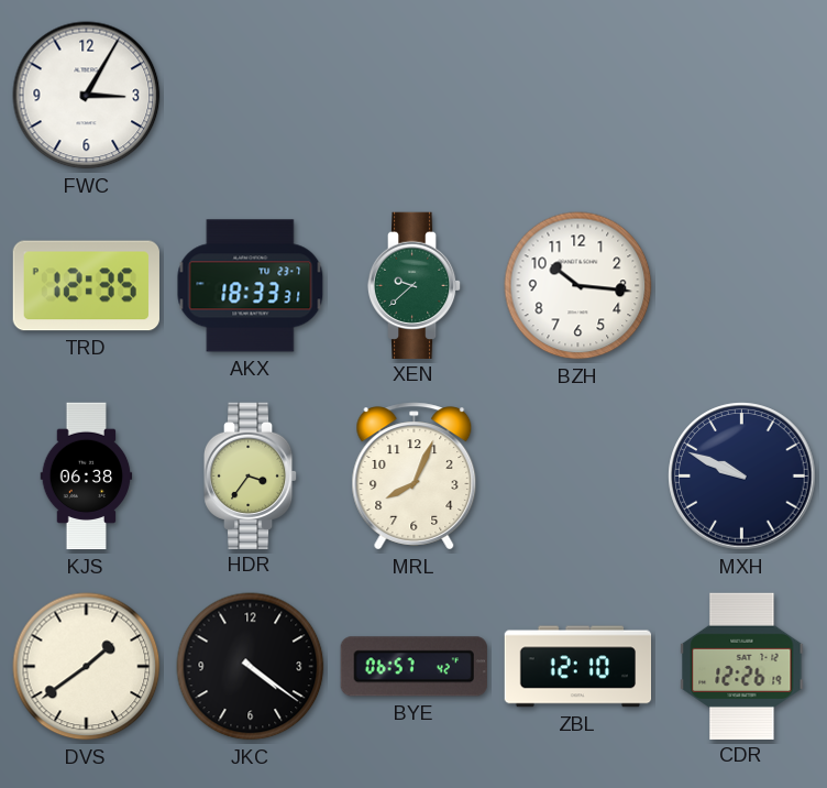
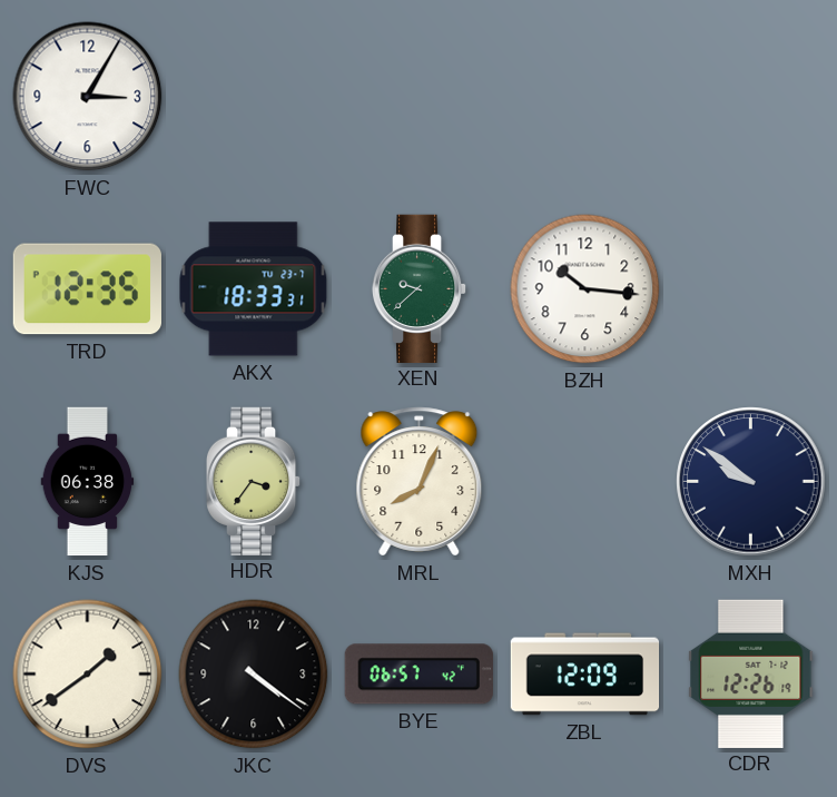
MXH: 9:49 -> 9:51 (751, 482)
ZBL: 12:10 -> 12:09 (585, 675)
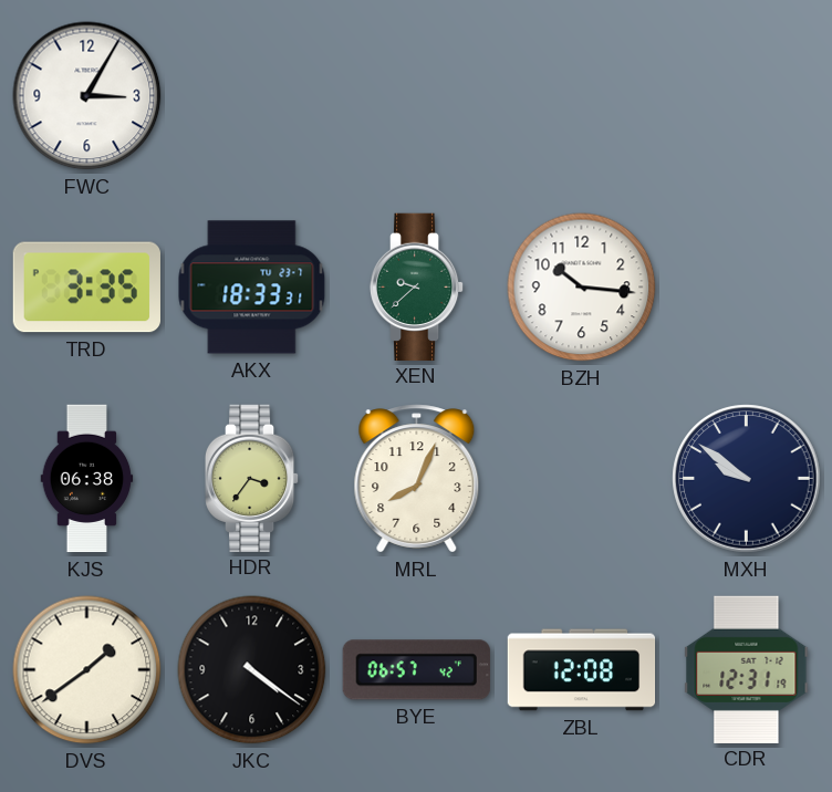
TRD: 12:35 -> 3:35 (86, 288)
ZBL: 12:09 -> 12:08 (582, 670)
CDR: 12:26 -> 12:31 (747, 669)
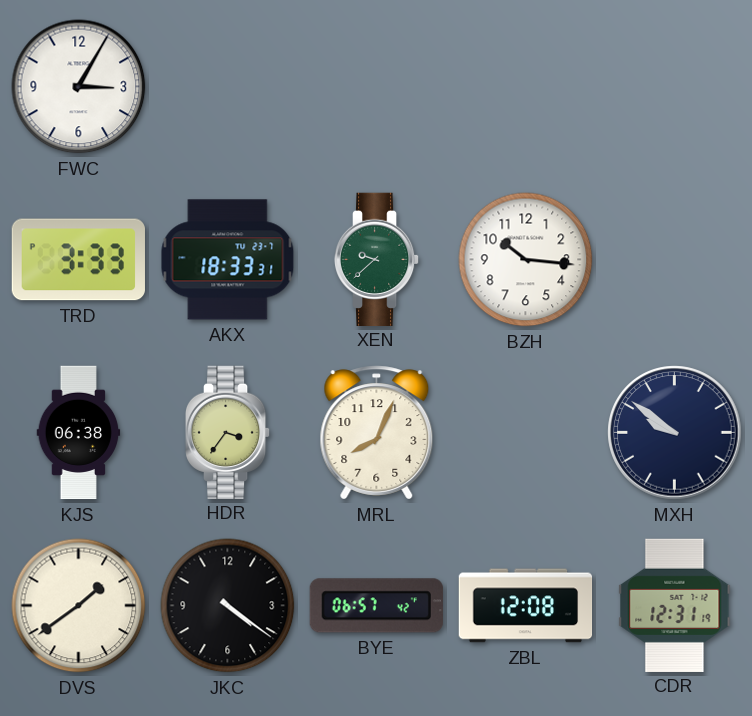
TRD: 3:35 -> 3:33 (78, 260)
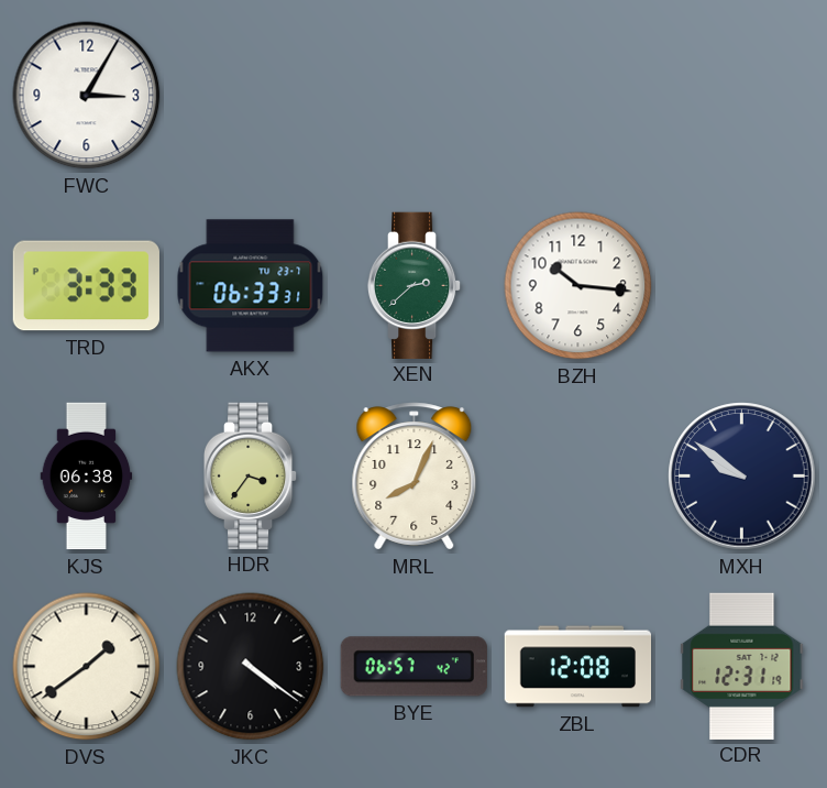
AKX: 18:33 -> 06:33 (251, 286)
XEN: 9:38 -> 2:38 (415, 285)
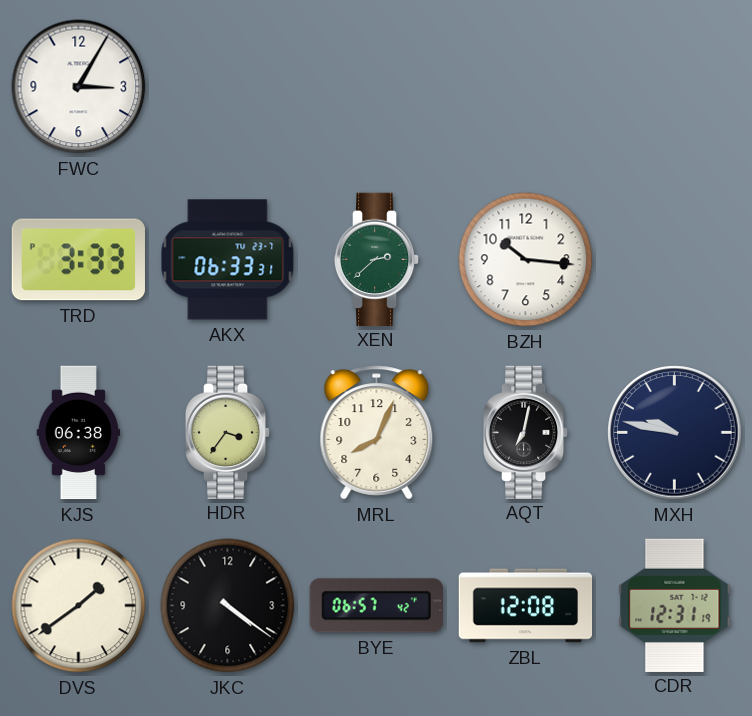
AQT: none -> 7:02 (526, 432)
MXH: 9:51 -> 9:47 (675, 433)
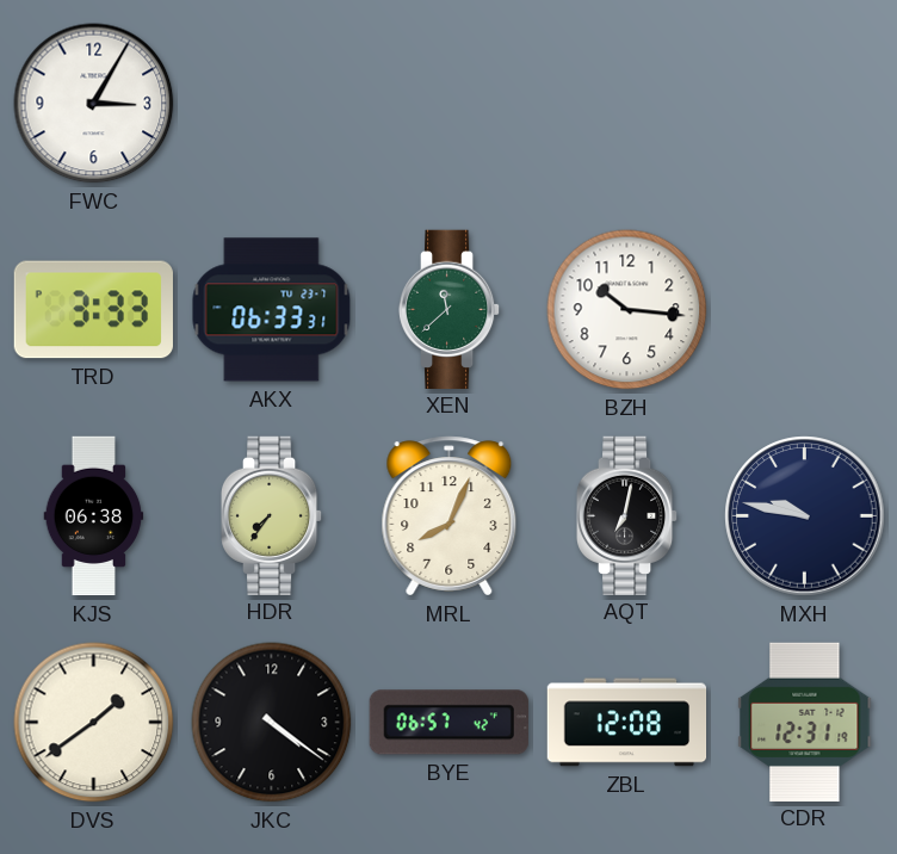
XEN: 2:38 -> 11:38 (450, 309)
HDR: 3:36 -> 7:36 (272, 515)
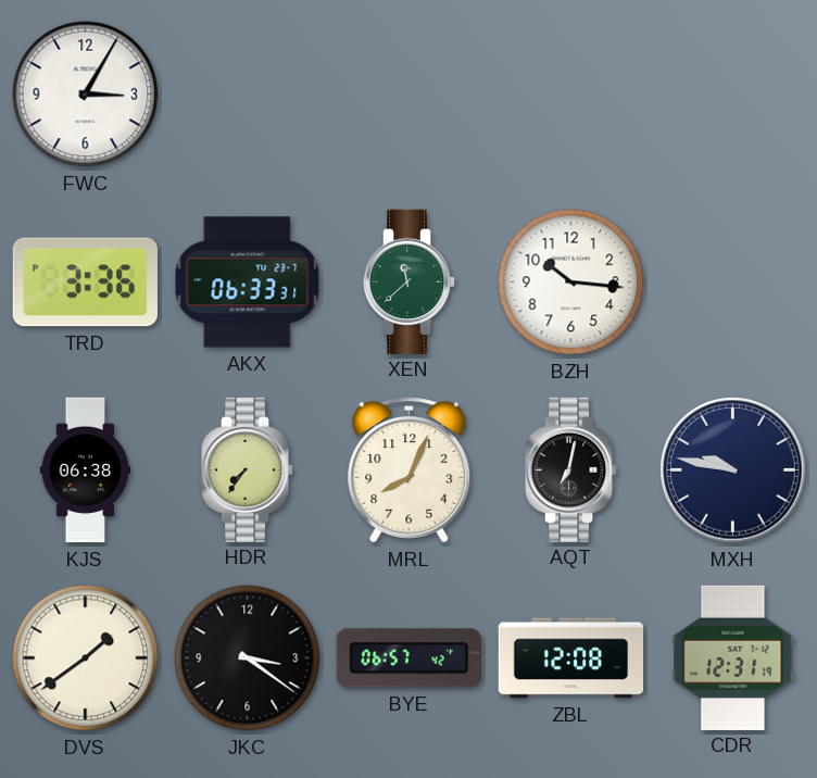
TRD: 3:33 -> 3:36 (85, 283)
JKC: 4:21 -> 3:21 (248, 658)
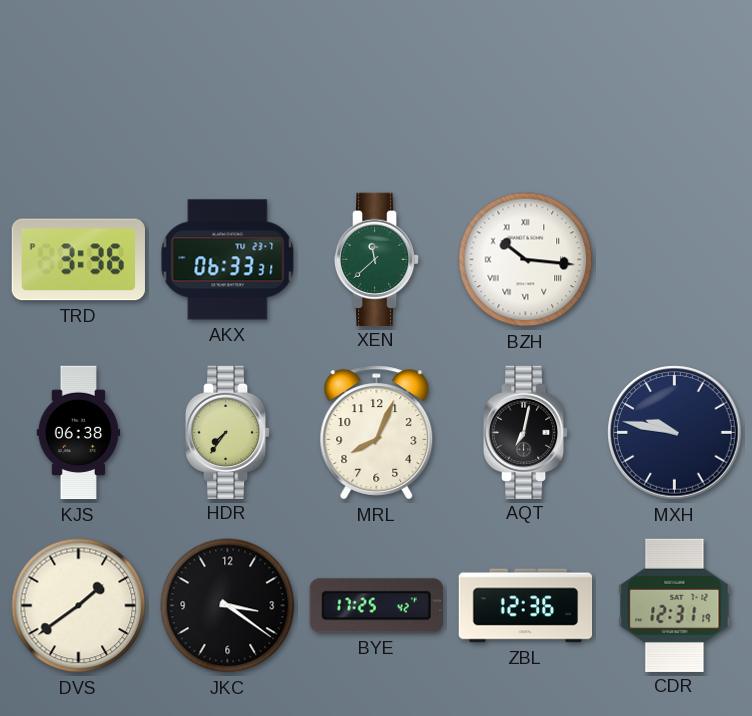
FWC: 3:05 -> none (86, 95)
BZH numerals: Arabic -> Roman (526, 260)
BYE: 06:57 -> 17:25 (376, 606)
ZBL: 12:08 -> 12:36 (526, 606)
